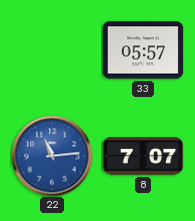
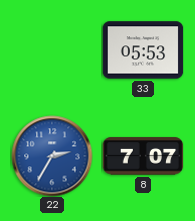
33: 05:57 -> 05:53 (143, 50)
22: 11:14 -> 2:35 (52, 156)
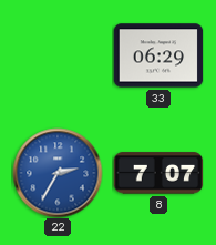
33: 05:53 -> 06:29 (158, 55)
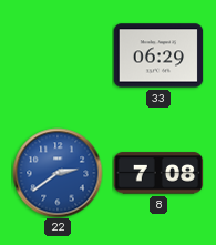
22: 2:35 -> 2:39 (58, 173)
8: 7:07 -> 7:08 (158, 173)
